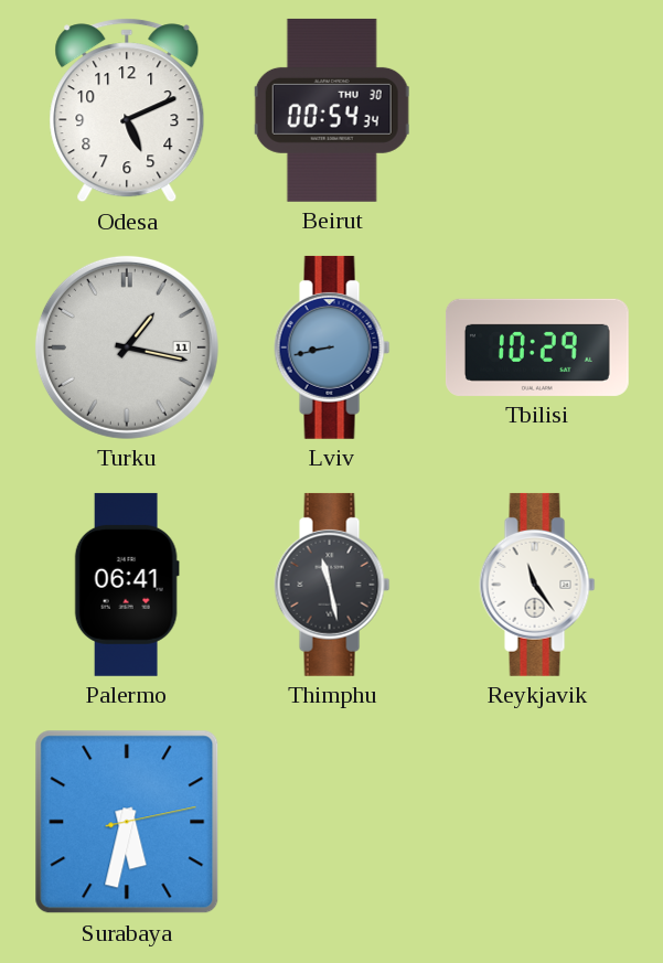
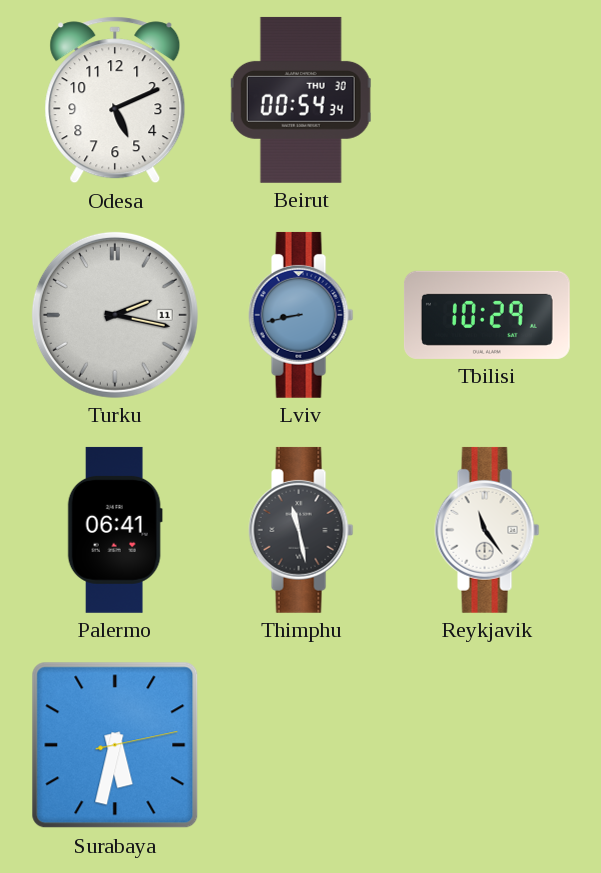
Turku: 1:17 -> 2:17 (115, 315)
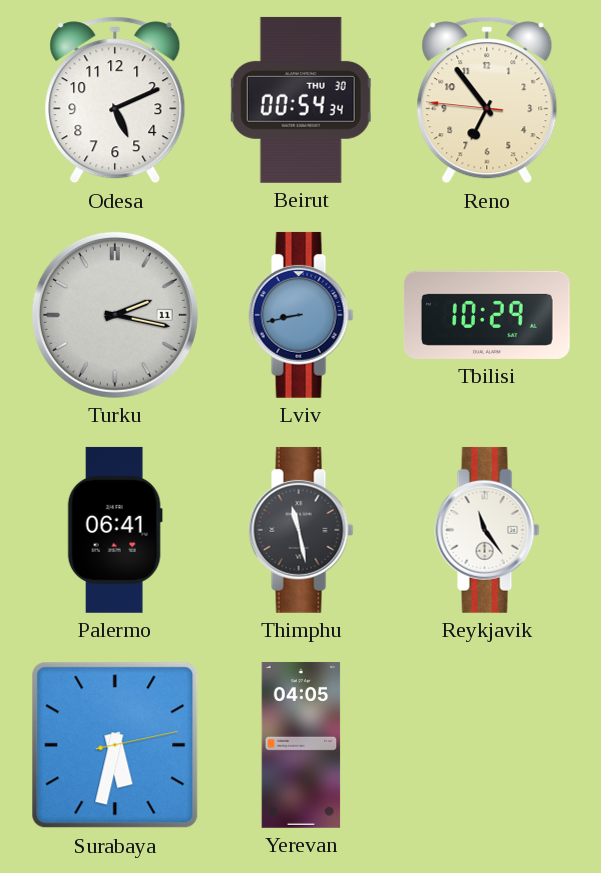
Reno: none -> 6:53 (487, 100)
Yerevan: none -> 04:05 (301, 745)
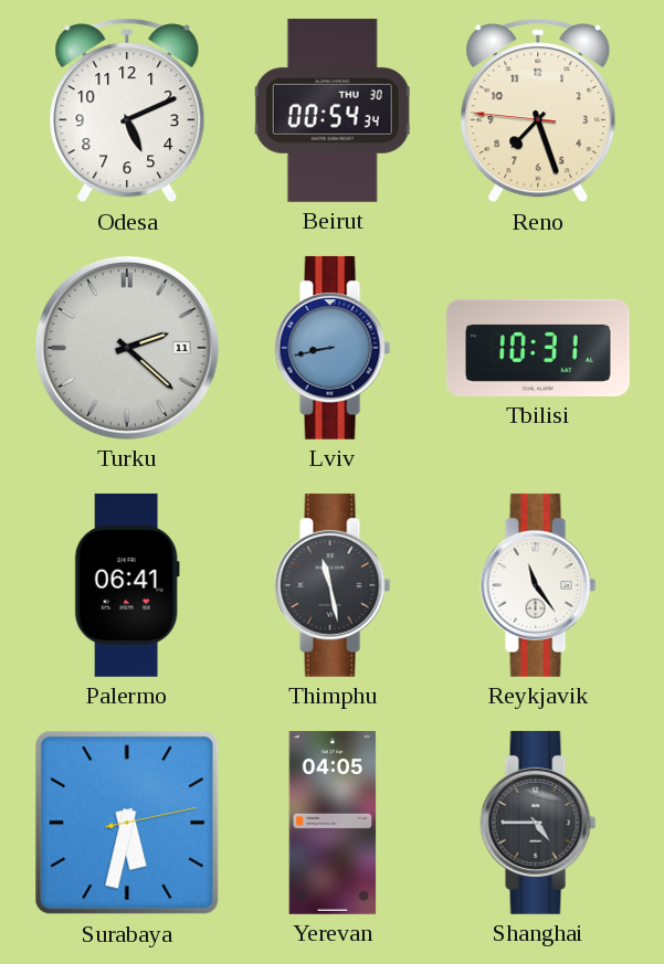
Reno: 6:53 -> 7:26 (538, 110)
Turku: 2:17 -> 2:22 (127, 348)
Tbilisi: 10:29 -> 10:31 (538, 348)
Shanghai: none -> 4:45 (538, 823)
